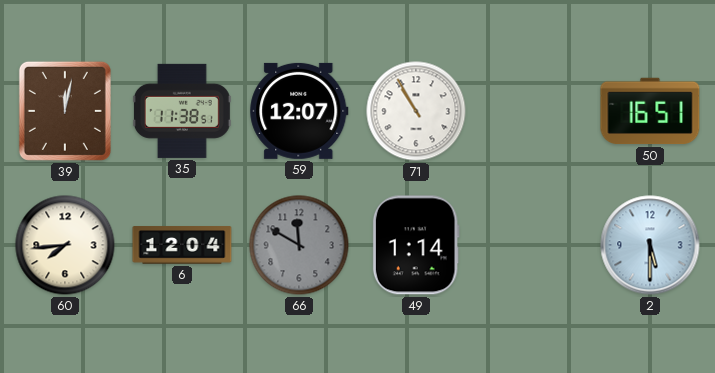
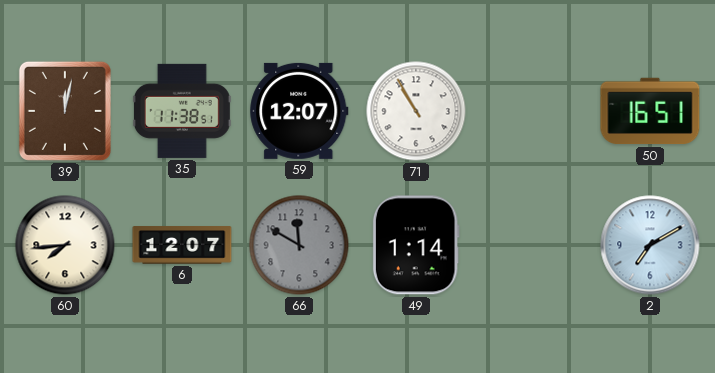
6: 12:04 -> 12:07 (182, 245)
2: 5:30 -> 7:10 (650, 245)
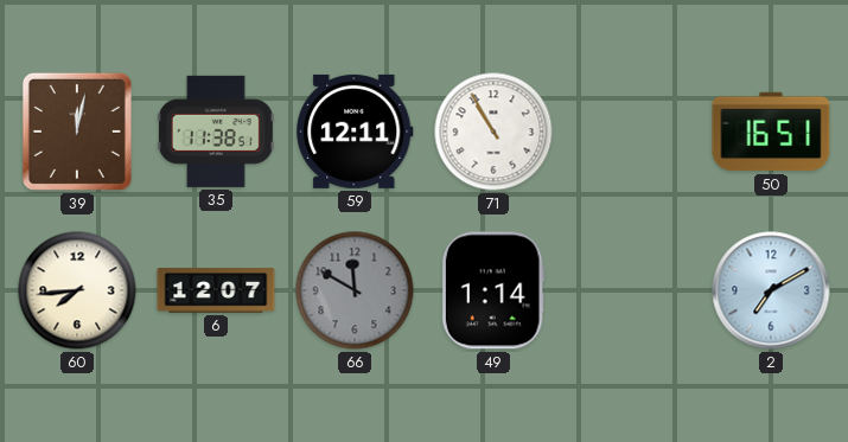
59: 12:07 -> 12:11 (355, 132)
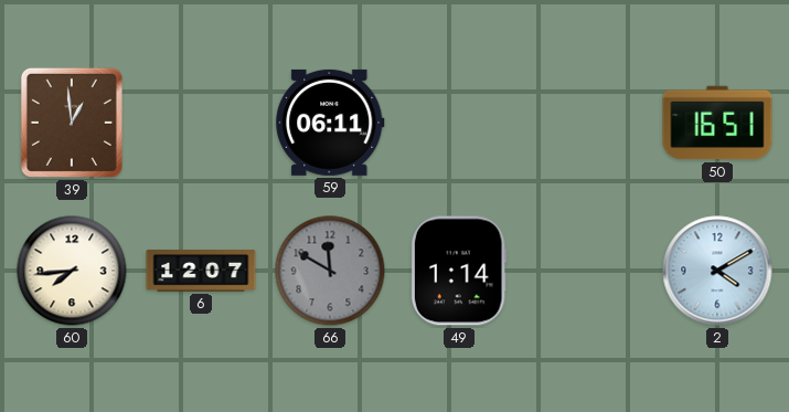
39: 12:02 -> 12:59 (72, 123)
35: 11:38 -> none (216, 132)
59: 12:11 -> 06:11 (330, 123)
71: 10:55 -> none (493, 132)
2: 7:10 -> 4:10 (717, 271)
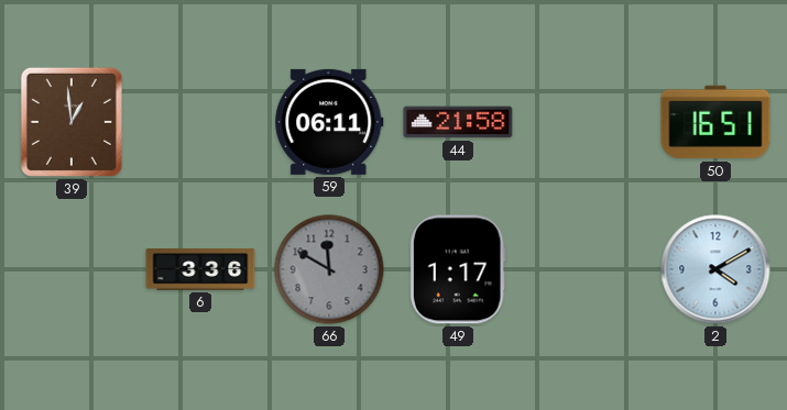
44: none -> 21:58 (458, 122)
60: 7:44 -> none (72, 271)
6: 12:07 -> 3:36 (200, 269)
49: 1:14 -> 1:17 (458, 269)
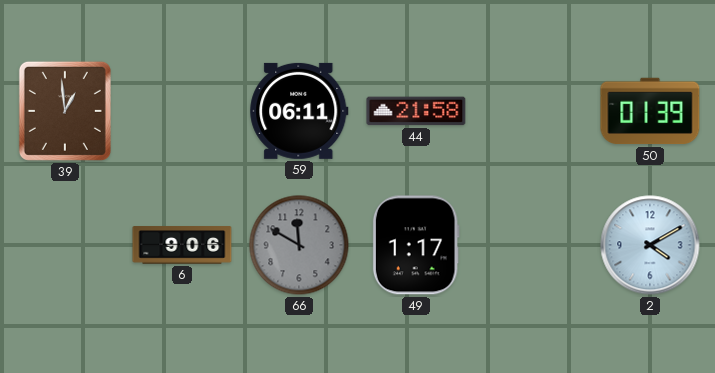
50: 16:51 -> 01:39 (650, 111)
6: 3:36 -> 9:06 (182, 245)
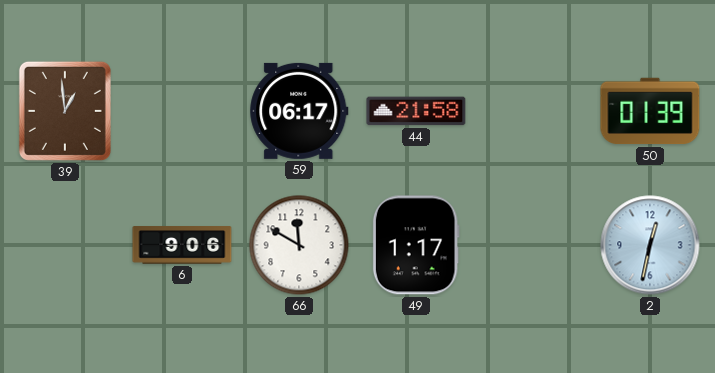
59: 06:11 -> 06:17 (299, 111)
66 dial: grey -> white (299, 245)
2: 4:10 -> 12:32 (650, 245)
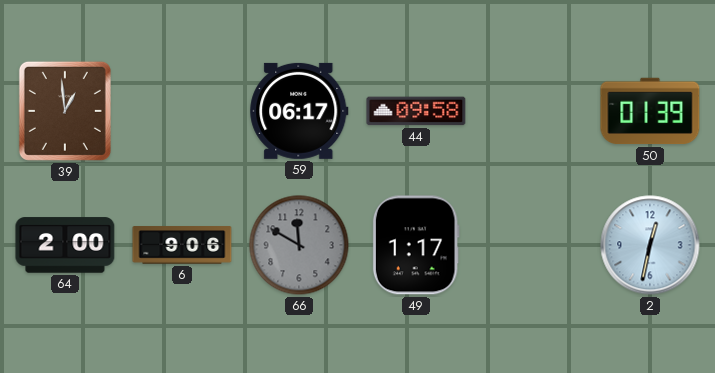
44: 21:58 -> 09:58 (416, 111)
64: none -> 2:00 (65, 245)
66 dial: white -> grey (299, 245)
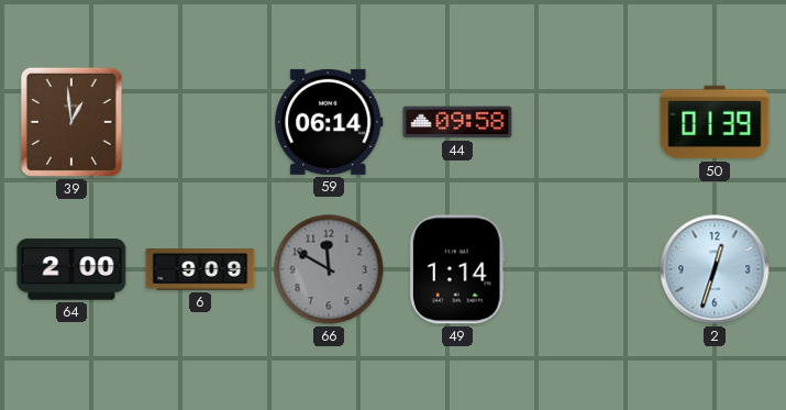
59: 06:17 -> 06:14 (329, 122)
6: 9:06 -> 9:09 (200, 269)
49: 1:17 -> 1:14 (457, 269)
2: 12:32 -> 12:33 (715, 269)
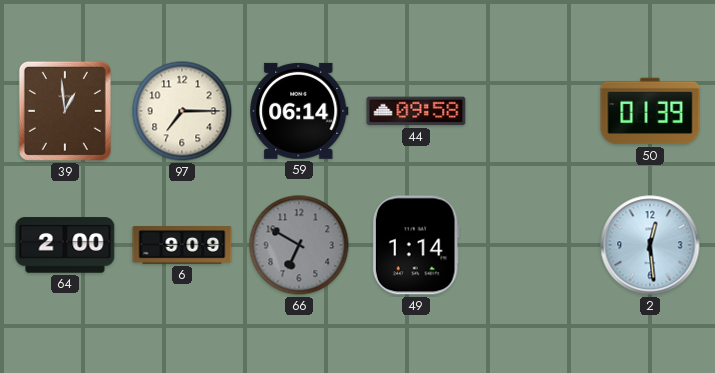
97: none -> 7:15 (182, 111)
66: 11:50 -> 6:50 (299, 245)
2: 12:33 -> 12:29 (650, 245)
